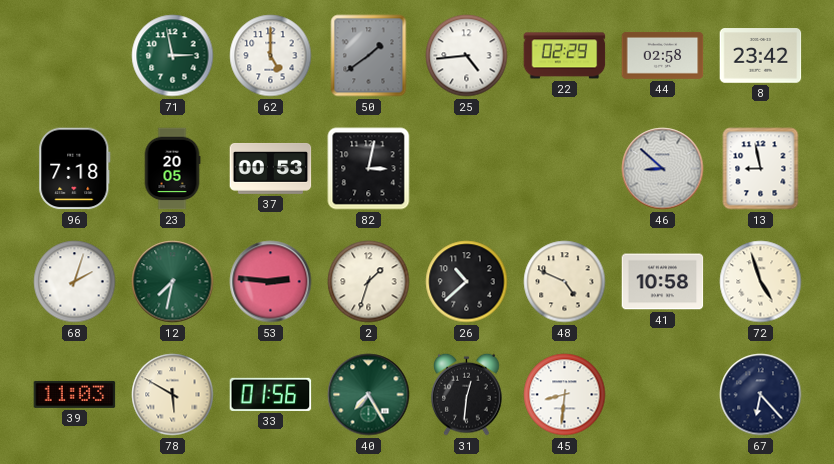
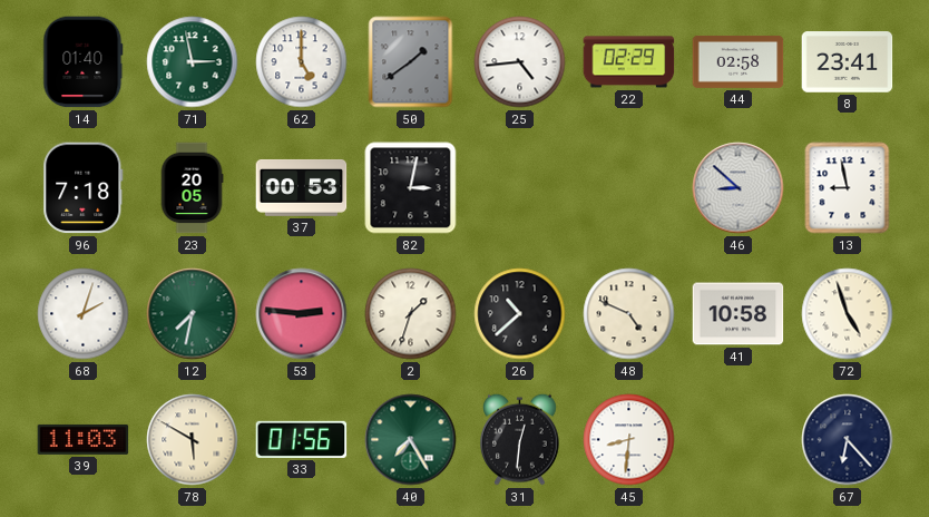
14: none -> 01:40 (84, 62)
8: 23:42 -> 23:41 (848, 62)
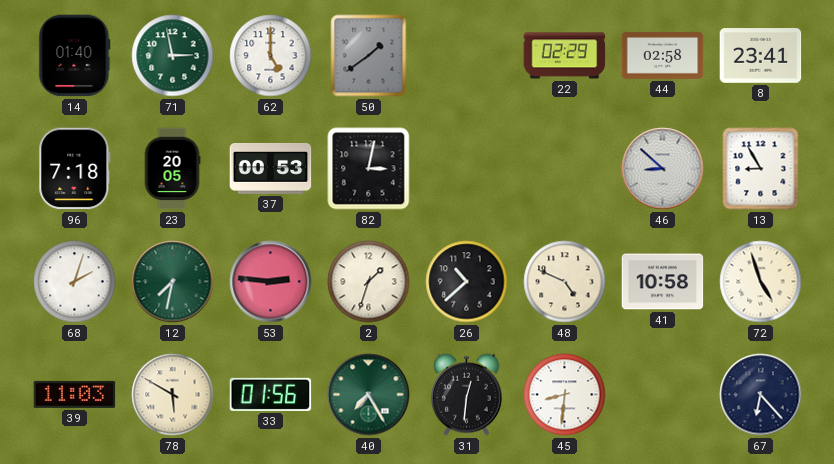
25: 4:44 -> none (520, 62)
13: 8:58 -> 8:55 (761, 169)
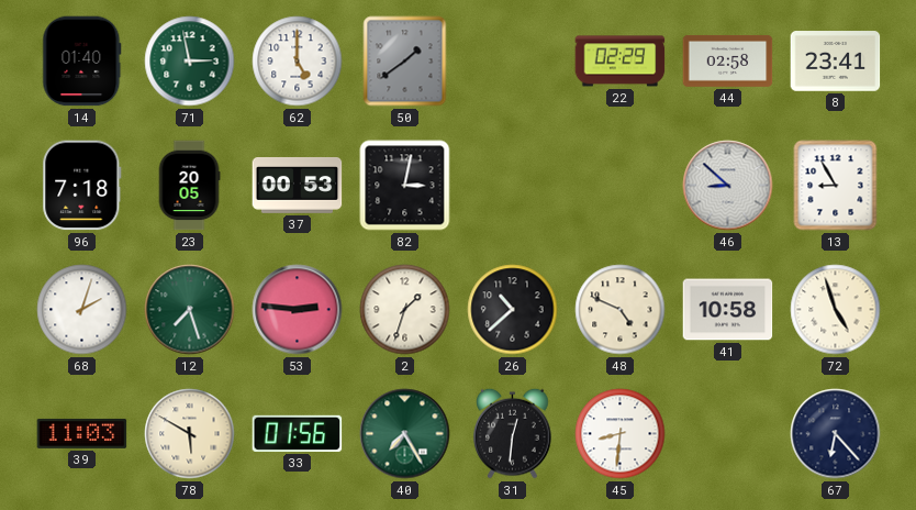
12: 7:32 -> 7:27 (190, 310)
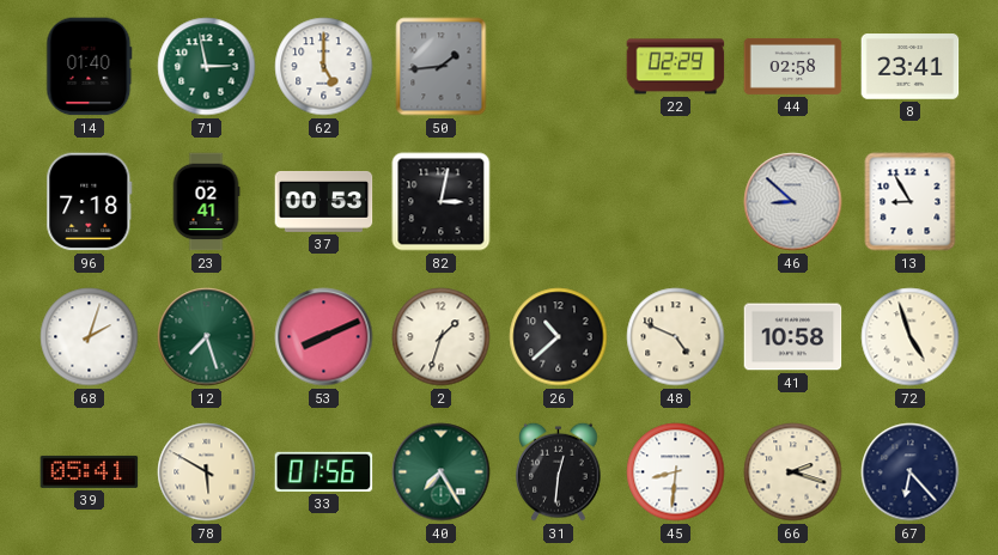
50: 1:39 -> 1:44 (442, 67)
23: 20:05 -> 02:41 (206, 202)
53: 2:46 -> 8:11 (324, 337)
39: 11:03 -> 05:41 (90, 471)
66: none -> 2:18 (793, 472)
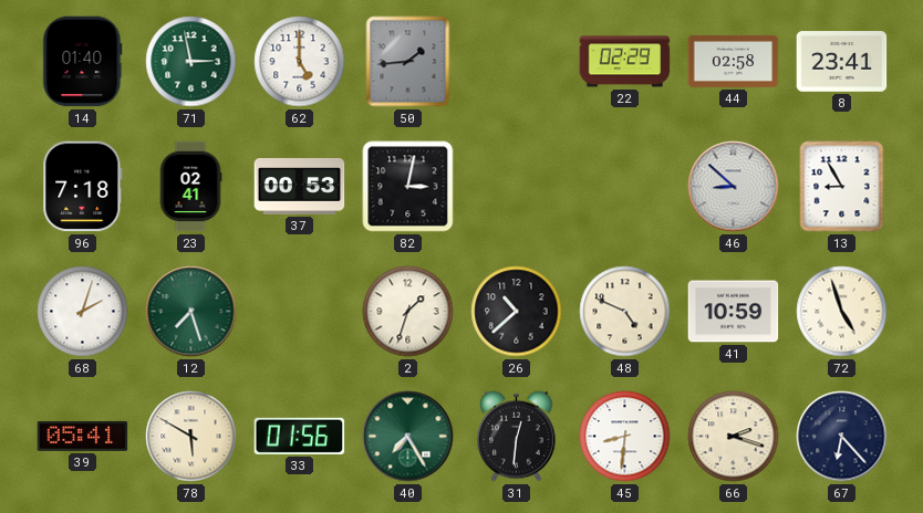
53: 8:11 -> none (324, 337)
41: 10:58 -> 10:59 (734, 312)
